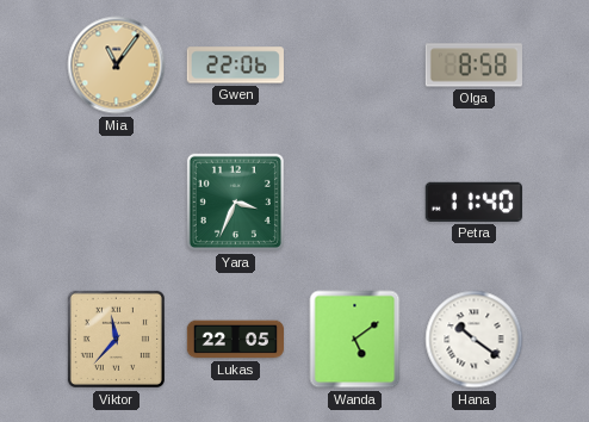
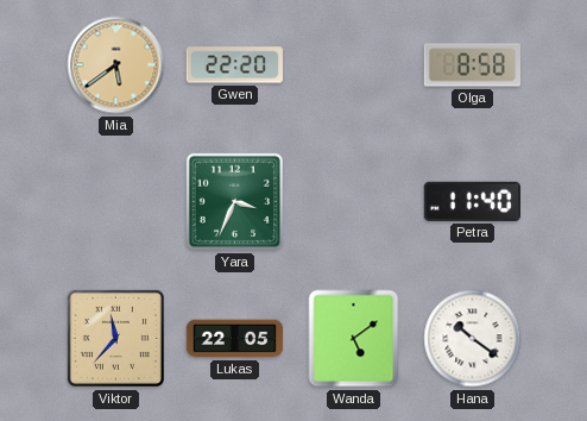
Mia: 11:06 -> 5:39 (116, 65)
Gwen: 22:06 -> 22:20 (234, 65)
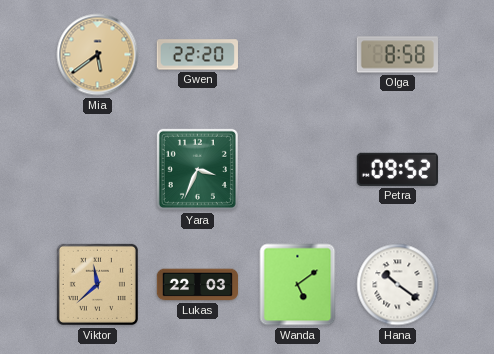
Petra: 11:40 -> 09:52 (397, 169)
Viktor: 11:37 -> 11:38 (97, 284)
Lukas: 22:05 -> 22:03 (198, 285)
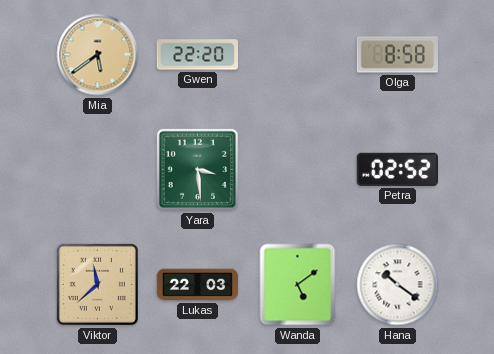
Yara: 3:34 -> 3:29 (197, 169)
Petra: 09:52 -> 02:52 (397, 169)
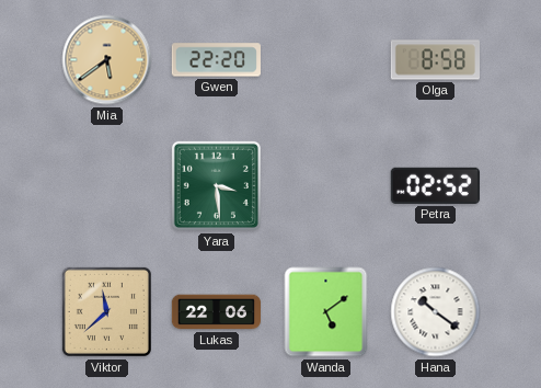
Lukas: 22:03 -> 22:06 (217, 312)
